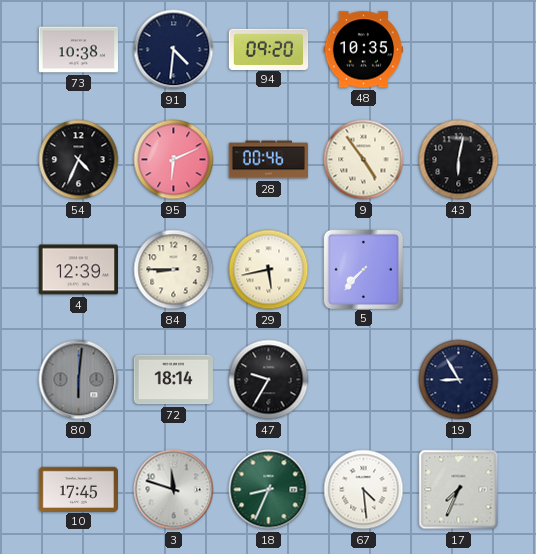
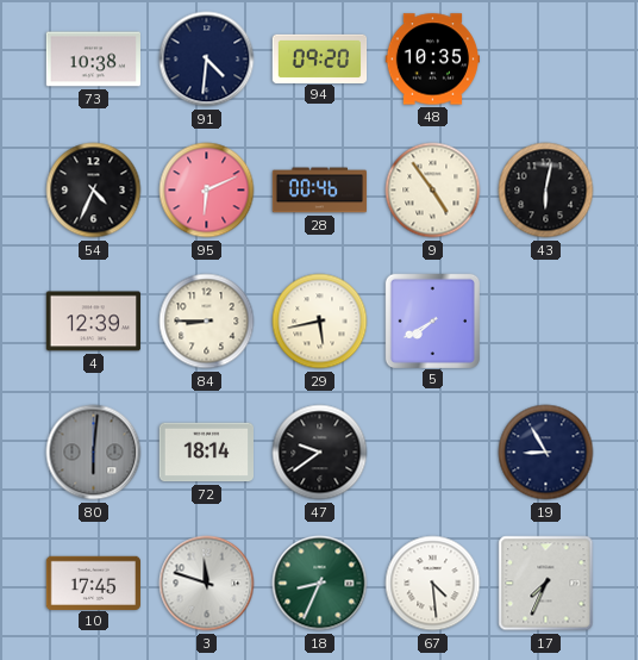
5: 7:37 -> 7:40 (432, 320)
47: 9:35 -> 9:39 (320, 453)
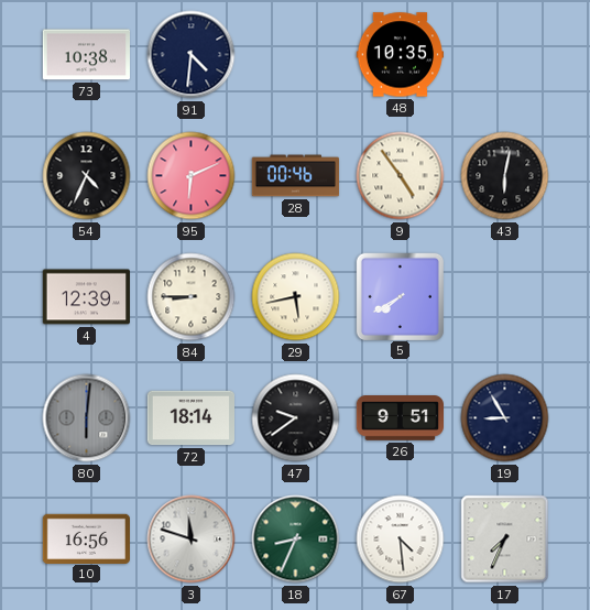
94: 09:20 -> none (320, 58)
26: none -> 9:51 (400, 418)
10: 17:45 -> 16:56 (86, 538)
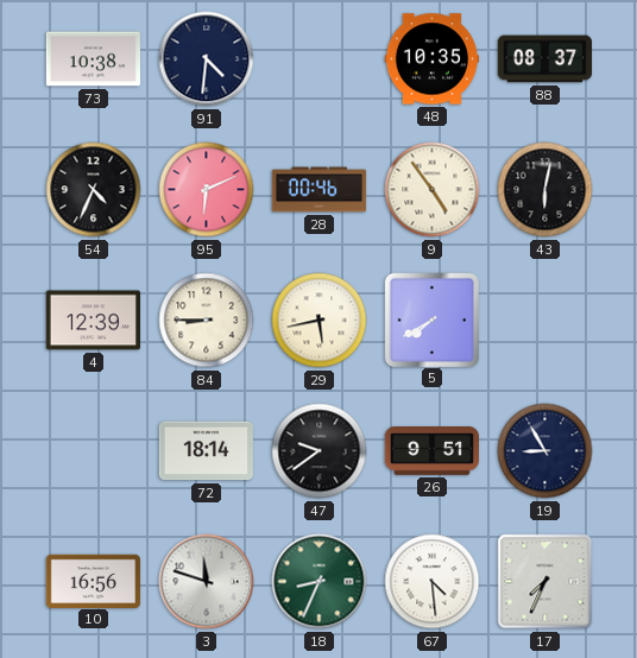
88: none -> 08:37 (545, 59)
80: 6:01 -> none (87, 418)
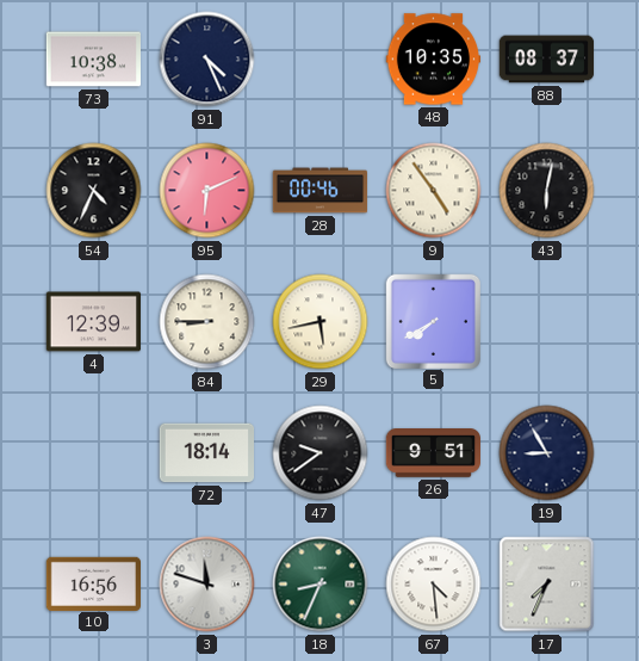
91: 4:31 -> 4:26 (207, 60)
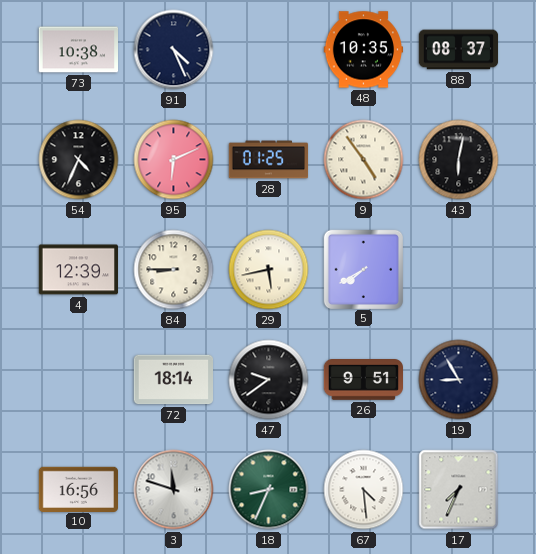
28: 00:46 -> 01:25 (269, 160)
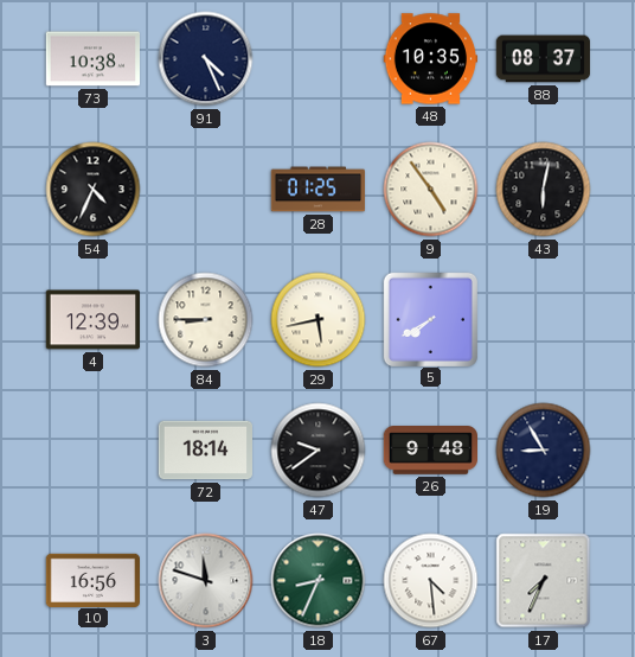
95: 6:11 -> none (174, 160)
26: 9:51 -> 9:48 (430, 451)
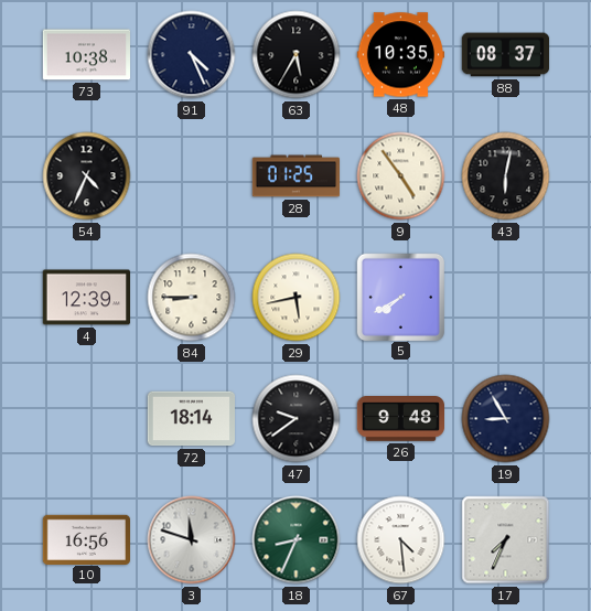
63: none -> 5:35 (297, 55)
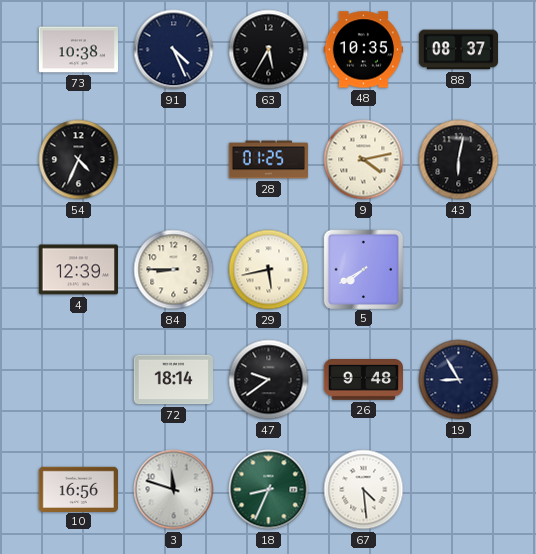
9: 4:54 -> 4:13 (364, 160)
17: 7:34 -> none (506, 540)
